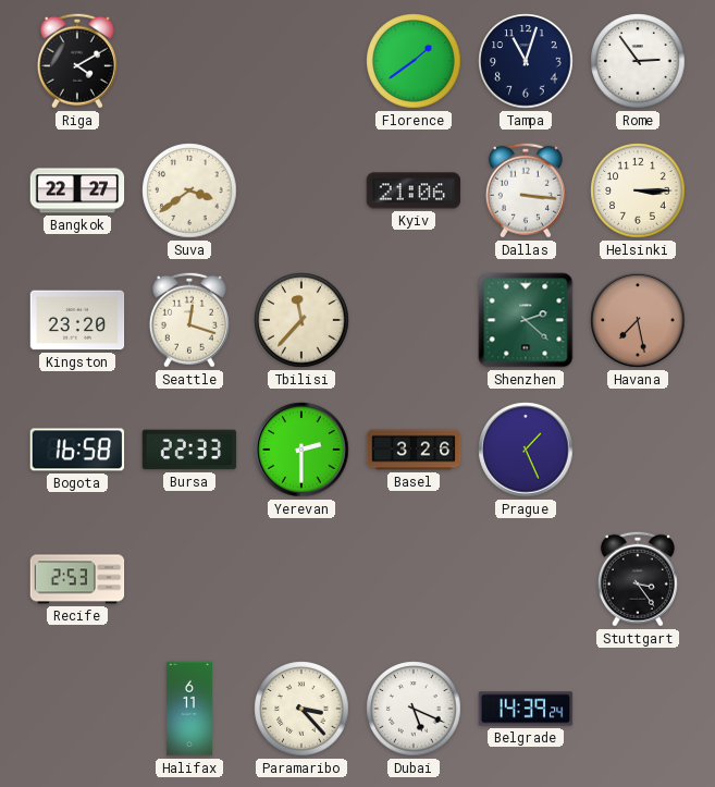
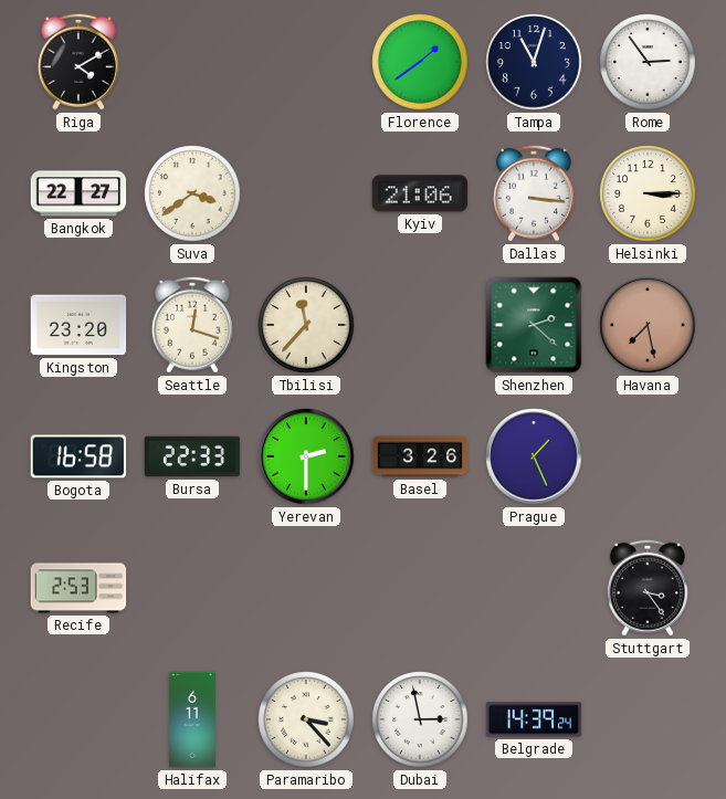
Dubai: 5:19 -> 2:58 (420, 719)
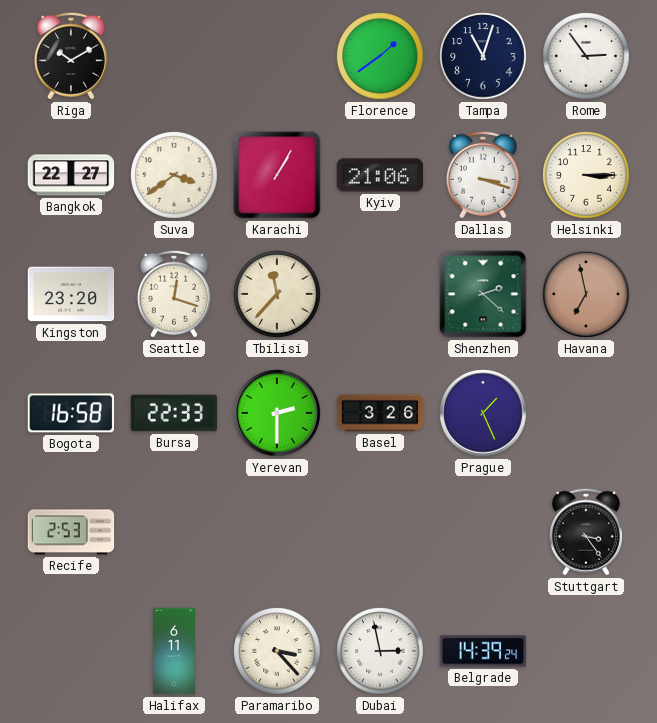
Riga: 4:10 -> 10:10 (71, 56)
Karachi: none -> 1:05 (277, 175)
Dallas: 3:16 -> 3:18 (483, 175)
Havana: 7:28 -> 6:58 (586, 294)
